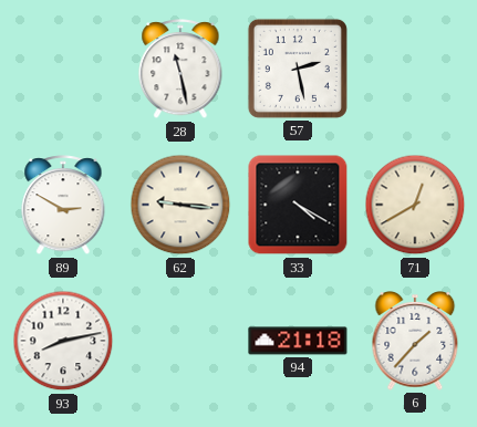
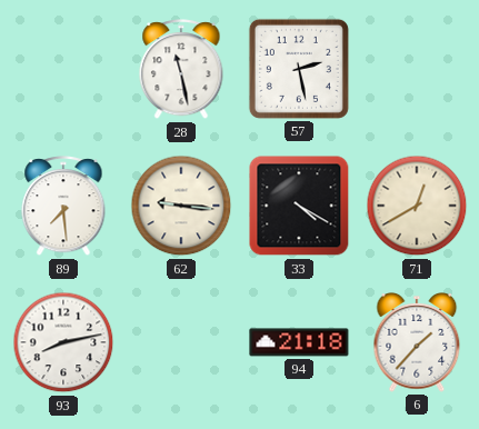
89: 2:50 -> 7:29 (63, 207)
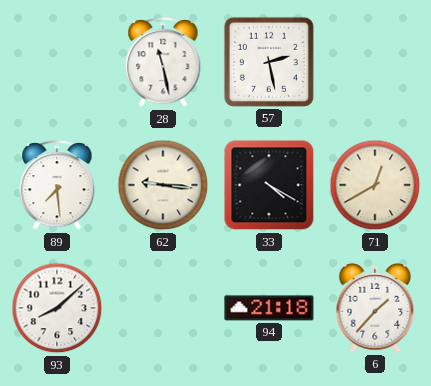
93: 8:13 -> 8:08 (57, 308)
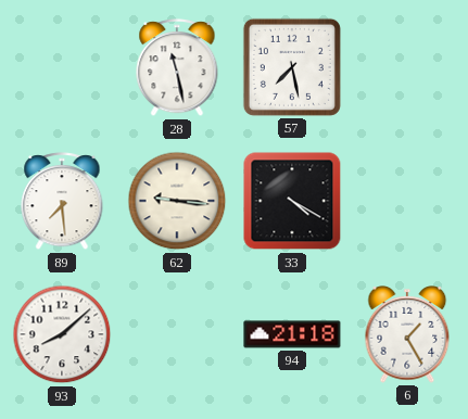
57: 2:28 -> 7:28 (292, 67)
71: 12:40 -> none (375, 185)
6: 1:37 -> 1:25 (407, 335)
